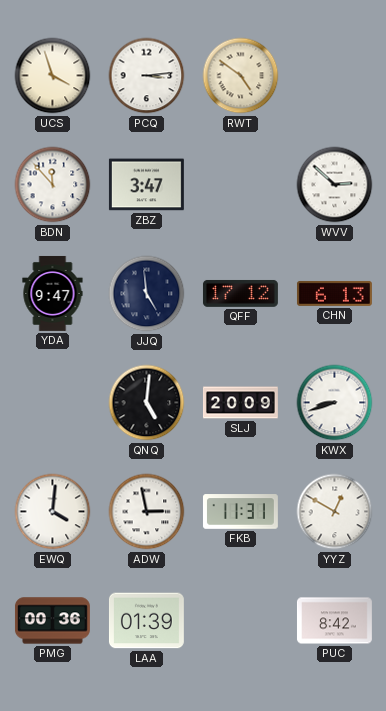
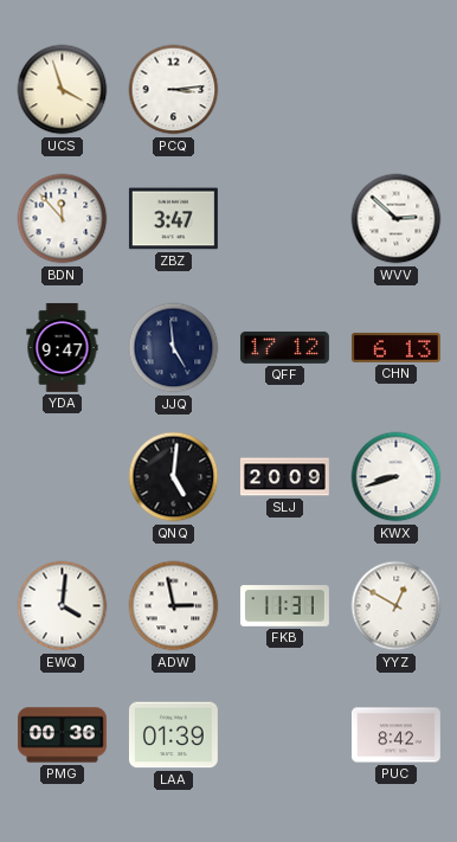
RWT: 4:51 -> none (241, 76)
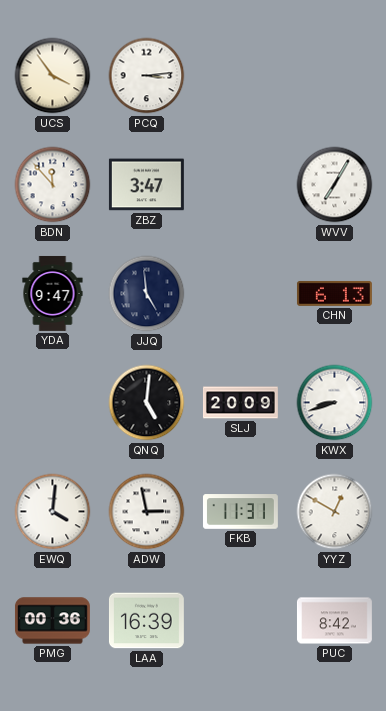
UCS: 3:57 -> 3:54 (53, 76)
WVV: 2:52 -> 7:05 (335, 185)
QFF: 17:12 -> none (284, 347)
LAA: 01:39 -> 16:39 (146, 621)
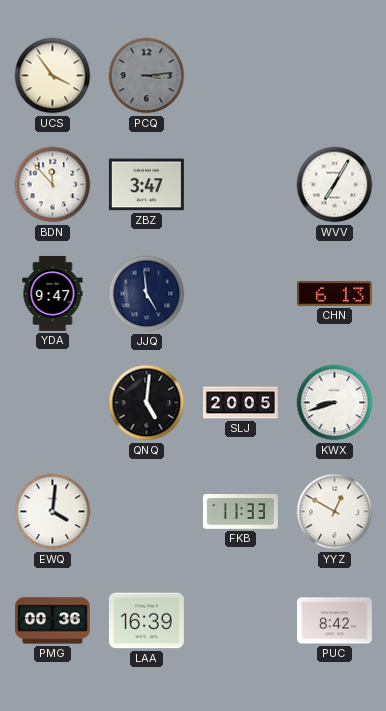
PCQ dial: white -> grey (147, 76)
SLJ: 20:09 -> 20:05 (240, 403)
ADW: 2:58 -> none (147, 512)
FKB: 11:31 -> 11:33 (240, 512)
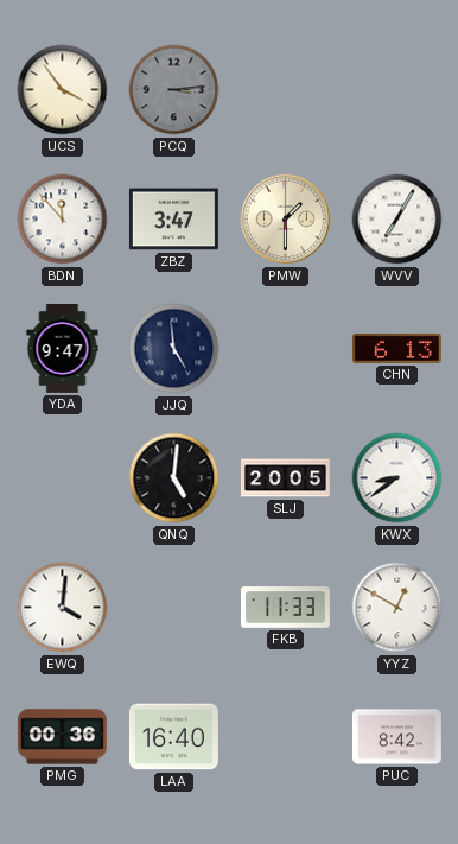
PMW: none -> 1:30 (286, 220)
KWX: 8:42 -> 8:39 (397, 478)
LAA: 16:39 -> 16:40 (173, 737)
